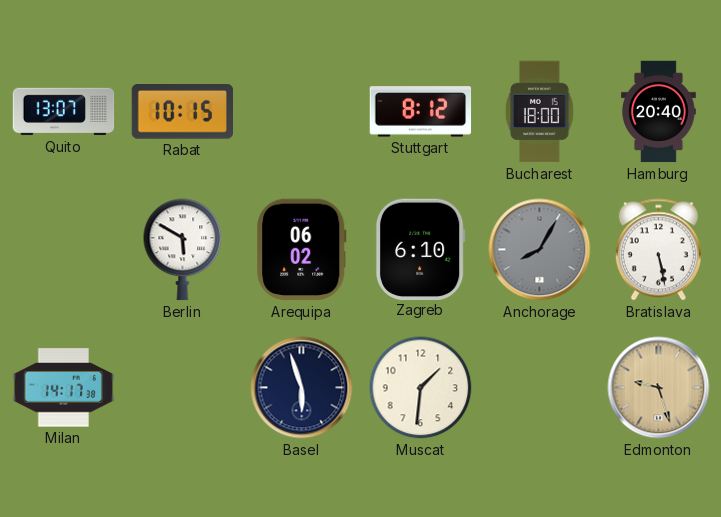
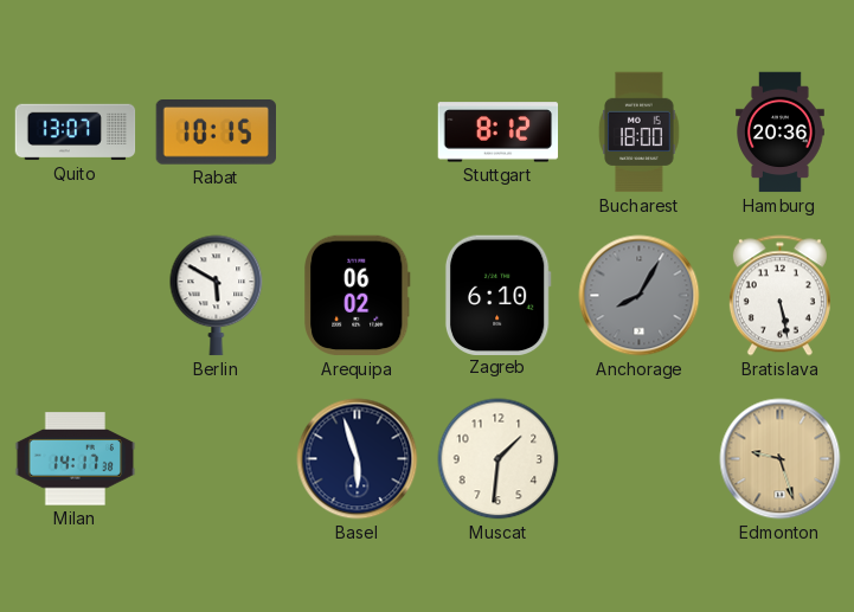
Hamburg: 20:40 -> 20:36 (781, 133)
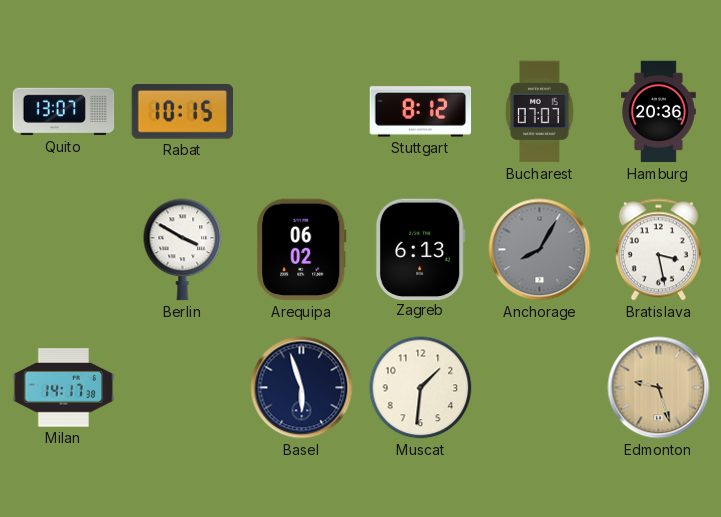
Bucharest: 18:00 -> 07:07 (540, 112)
Berlin: 5:50 -> 3:50 (183, 250)
Zagreb: 6:10 -> 6:13 (420, 249)
Bratislava: 5:28 -> 3:28 (658, 250)
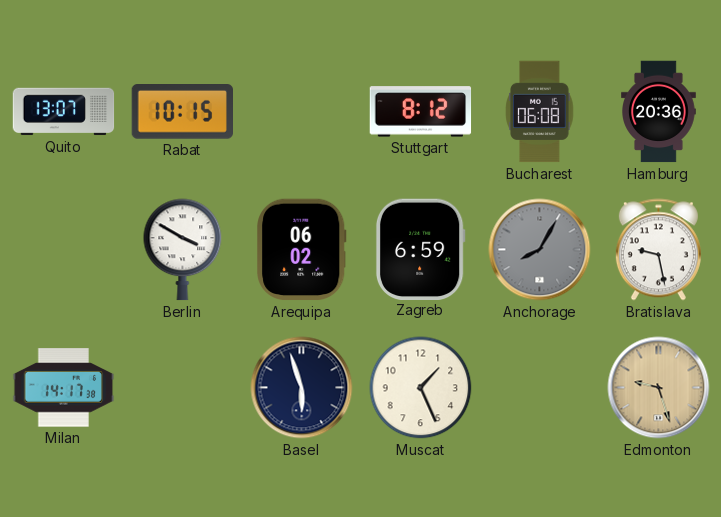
Bucharest: 07:07 -> 06:08 (540, 112)
Zagreb: 6:13 -> 6:59 (420, 249)
Bratislava: 3:28 -> 9:28 (658, 250)
Muscat: 1:31 -> 1:26 (421, 388)
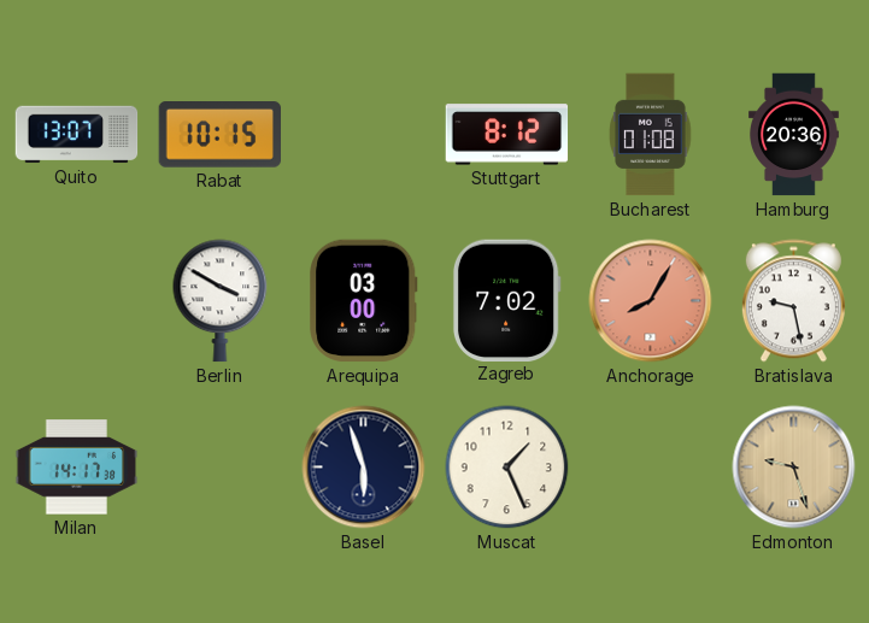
Bucharest: 06:08 -> 01:08 (651, 135)
Arequipa: 06:02 -> 03:00 (364, 301)
Zagreb: 6:59 -> 7:02 (506, 300)
Anchorage dial: grey -> salmon (651, 301)
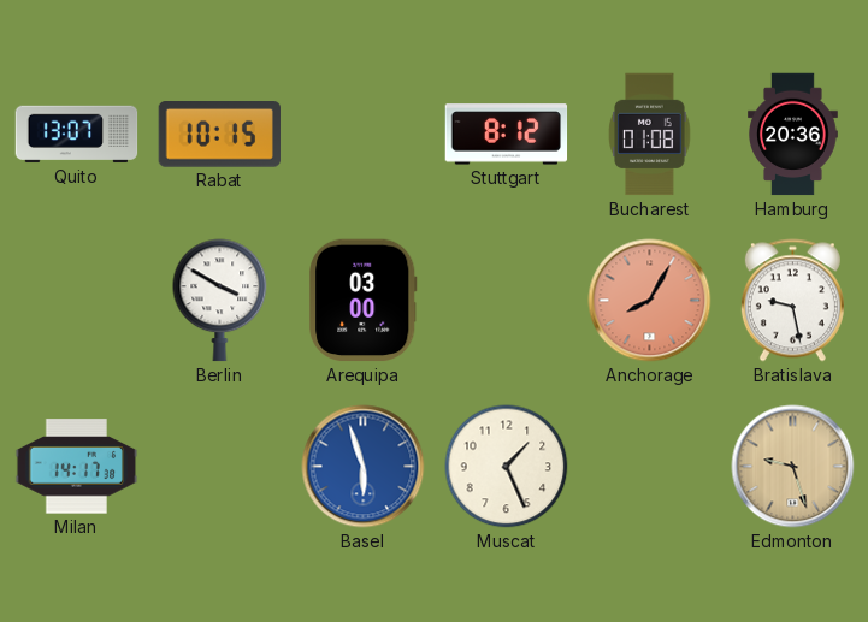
Zagreb: 7:02 -> none (506, 300)
Basel dial: navy -> blue (364, 467)
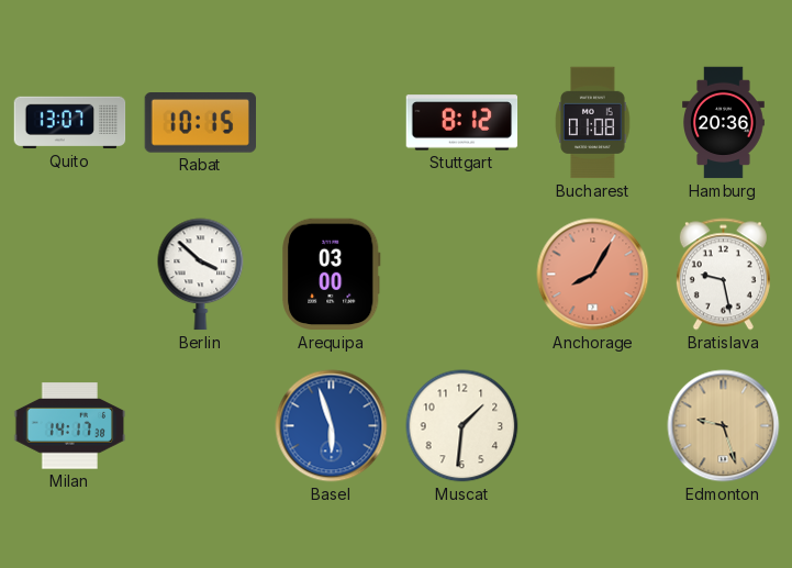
Berlin: 3:50 -> 3:52 (201, 275)
Muscat: 1:26 -> 1:31 (462, 426)
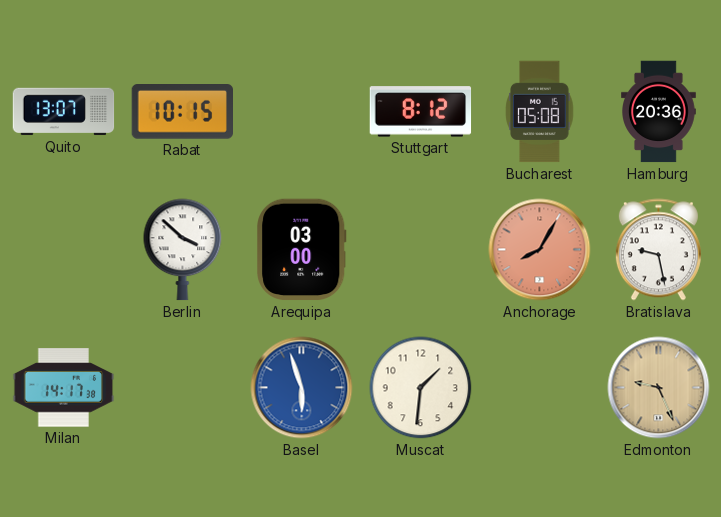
Bucharest: 01:08 -> 05:08 (540, 112)
Edmonton: 9:27 -> 9:26 (659, 388)
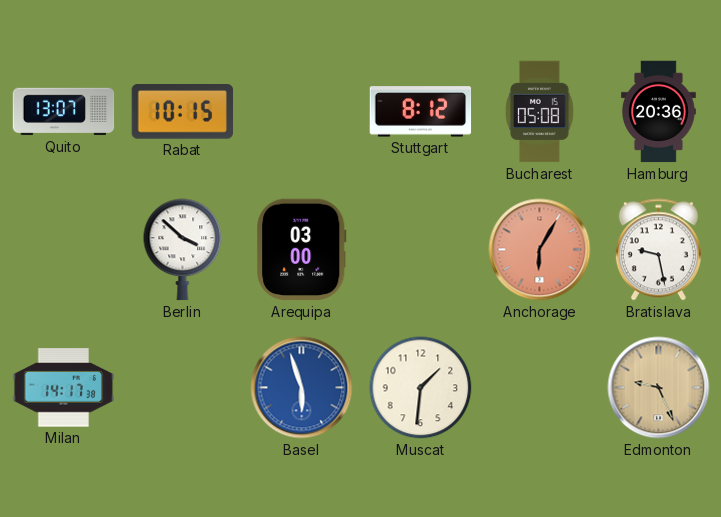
Anchorage: 8:05 -> 6:05 (540, 250)
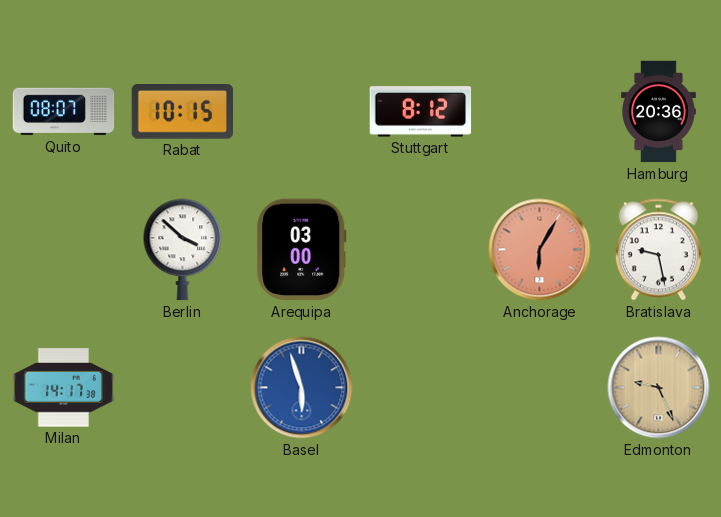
Quito: 13:07 -> 08:07 (64, 112)
Bucharest: 05:08 -> none (540, 112)
Muscat: 1:31 -> none (421, 388)
